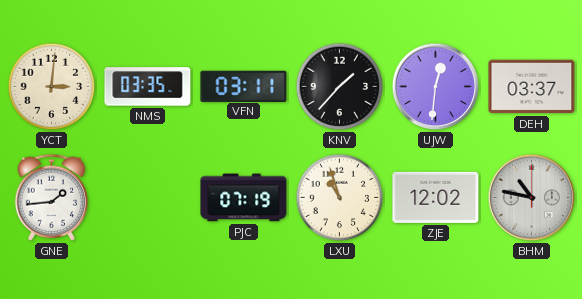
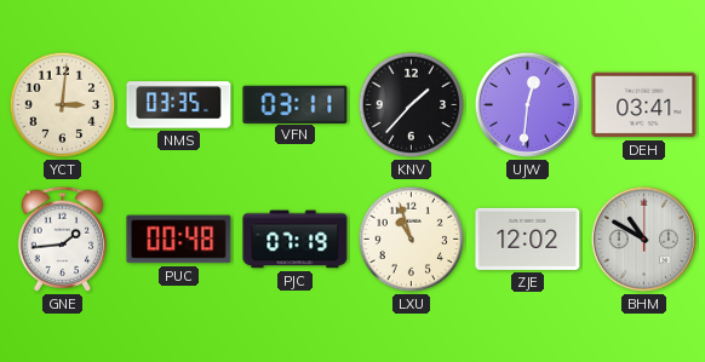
DEH: 03:37 -> 03:41 (644, 105)
PUC: none -> 00:48 (179, 240)
BHM: 10:47 -> 10:50 (644, 240)
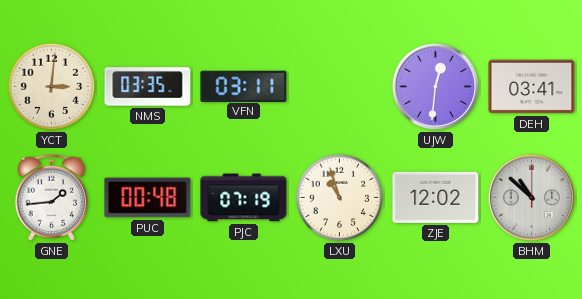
KNV: 1:37 -> none (412, 105)
BHM: 10:50 -> 10:52 (532, 198)
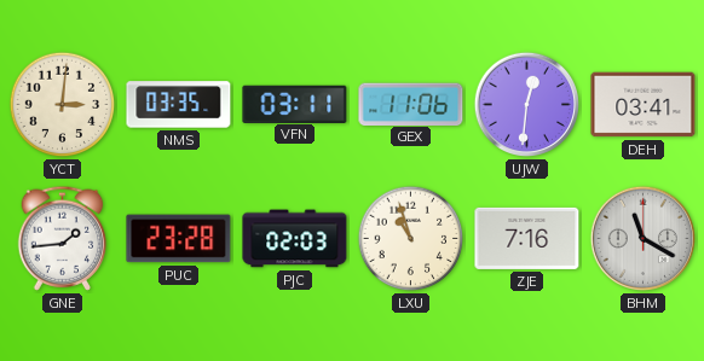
GEX: none -> 11:06 (411, 104)
PUC: 00:48 -> 23:28 (179, 239)
PJC: 07:19 -> 02:03 (295, 239)
ZJE: 12:02 -> 7:16 (527, 238)
BHM: 10:52 -> 11:20 (644, 239)
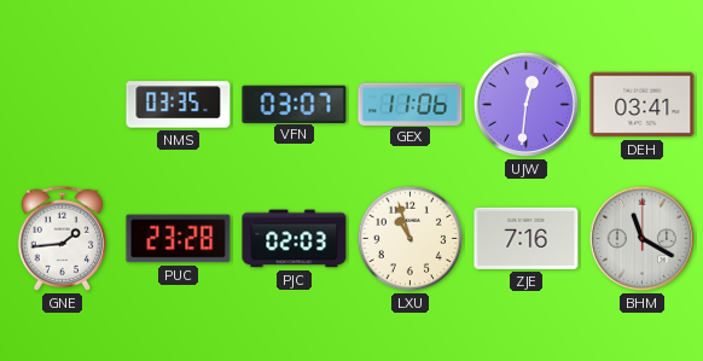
YCT: 3:01 -> none (63, 105)
VFN: 03:11 -> 03:07 (295, 104)
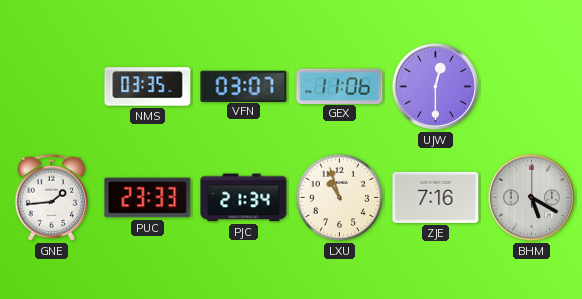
UJW: 12:31 -> 12:30 (436, 87)
DEH: 03:41 -> none (643, 105)
PUC: 23:28 -> 23:33 (148, 198)
PJC: 02:03 -> 21:34 (244, 198)
BHM: 11:20 -> 5:20 (532, 198)
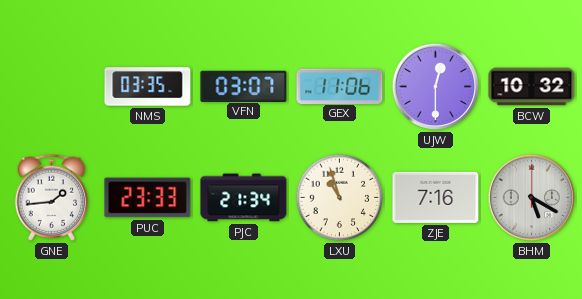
BCW: none -> 10:32 (532, 87)
